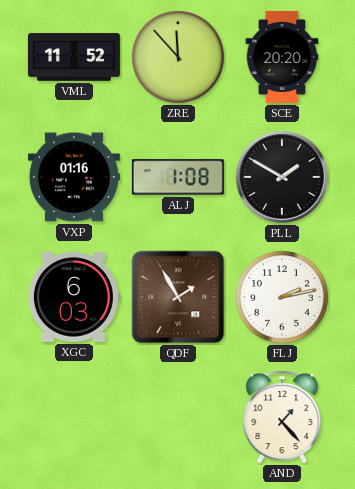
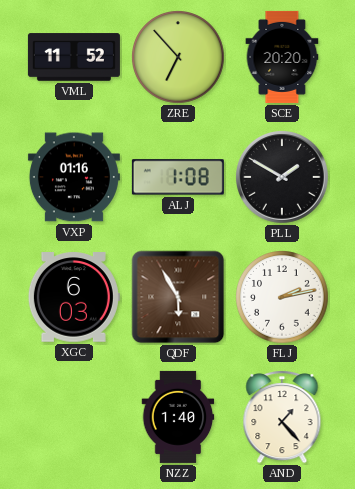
ZRE: 11:53 -> 6:53 (178, 57)
QDF: 1:55 -> 5:55 (178, 297)
NZZ: none -> 1:40 (178, 417)
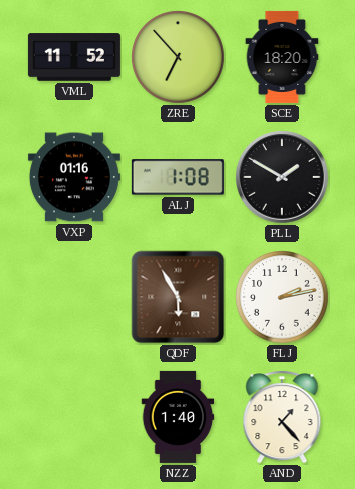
SCE: 20:20 -> 18:20 (282, 57)
XGC: 6:03 -> none (74, 297)
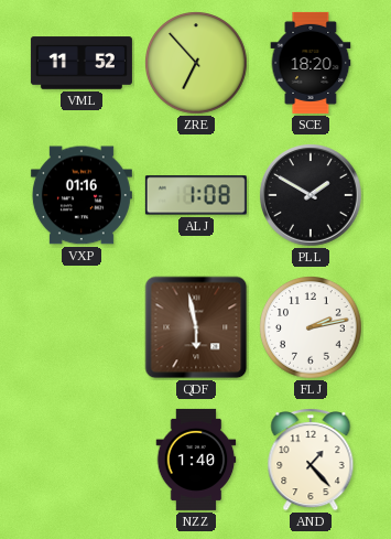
QDF: 5:55 -> 5:58 (196, 327)
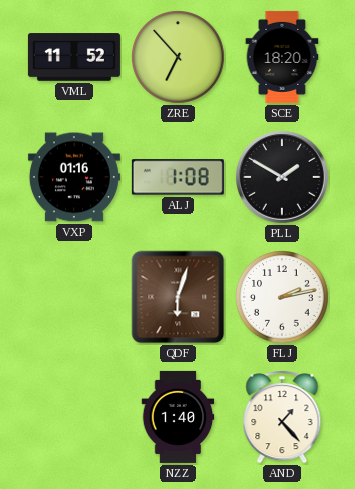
QDF: 5:58 -> 6:03 (178, 297)
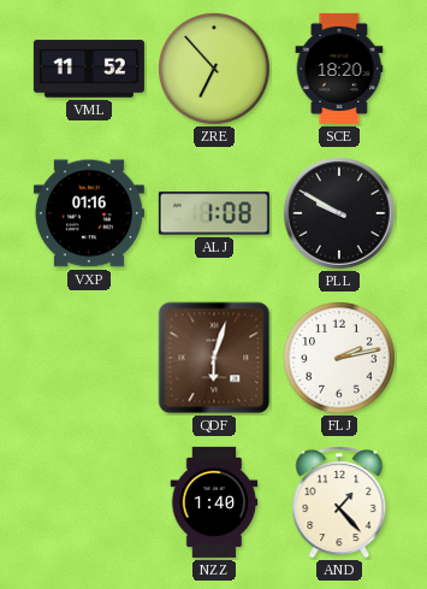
PLL: 1:50 -> 9:50 (340, 214)
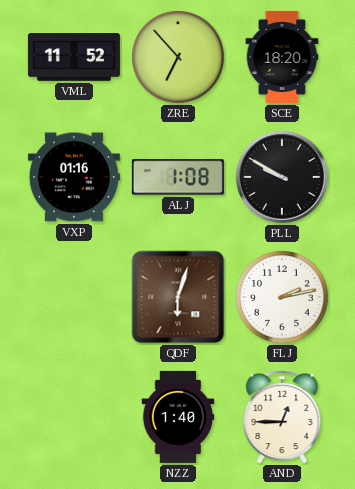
AND: 1:23 -> 12:45 (282, 417)
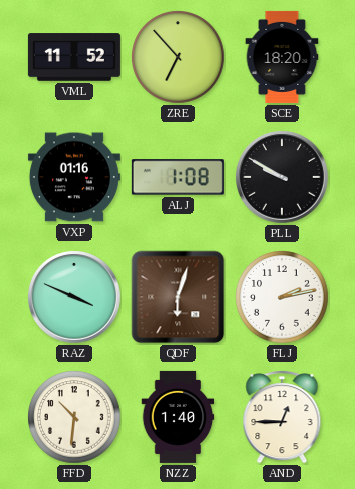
RAZ: none -> 3:49 (75, 298)
FFD: none -> 10:31 (74, 417)
